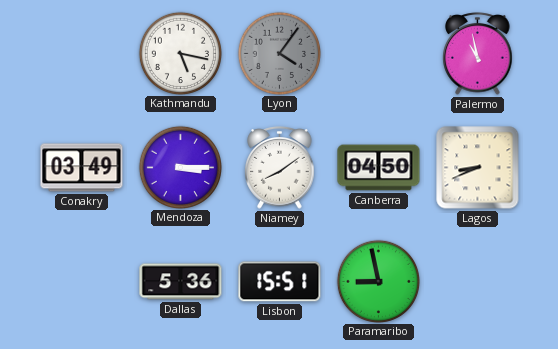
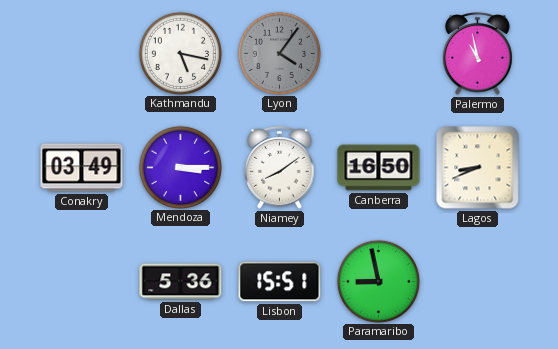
Canberra: 04:50 -> 16:50 (379, 168)
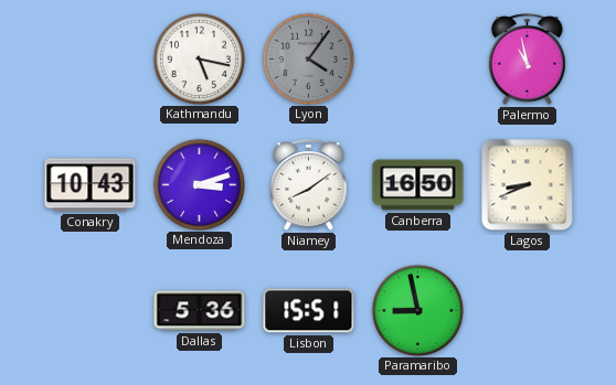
Conakry: 03:49 -> 10:43 (91, 185)
Mendoza: 3:15 -> 3:12 (199, 184)
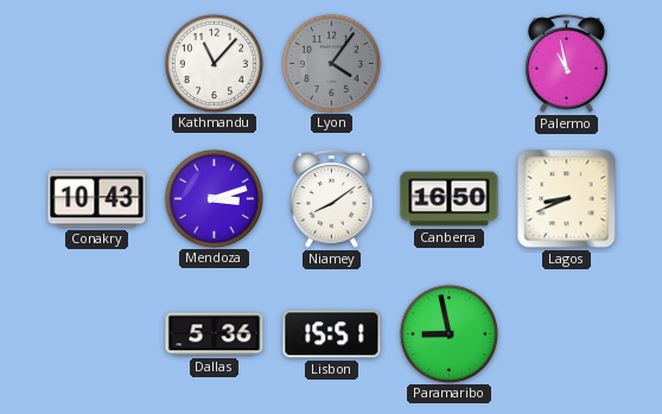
Kathmandu: 5:17 -> 11:07 (214, 63)
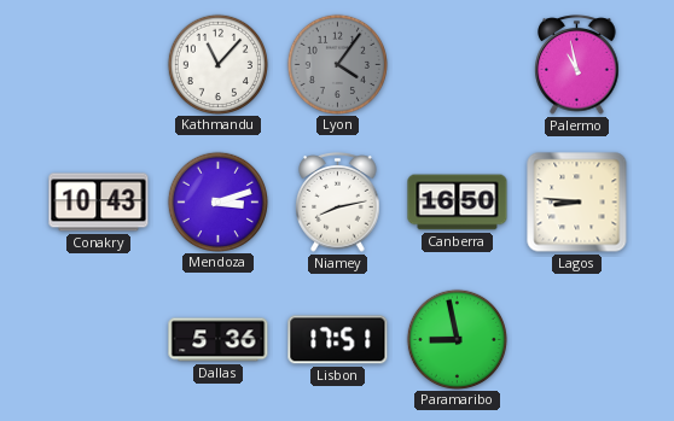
Niamey: 8:09 -> 8:13 (338, 203)
Lagos: 8:41 -> 8:46 (577, 203)
Lisbon: 15:51 -> 17:51 (338, 340)
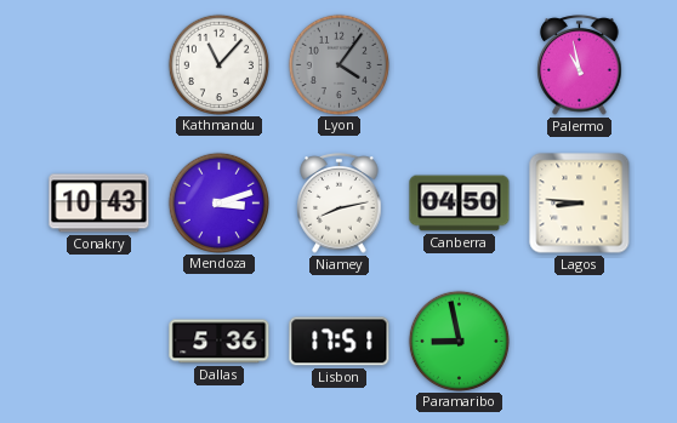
Canberra: 16:50 -> 04:50 (460, 204)
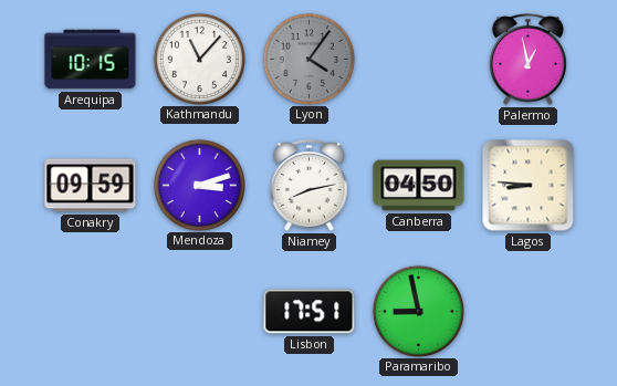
Arequipa: none -> 10:15 (91, 60)
Palermo: 10:58 -> 12:58 (529, 60)
Conakry: 10:43 -> 09:59 (91, 186)
Dallas: 5:36 -> none (220, 342)
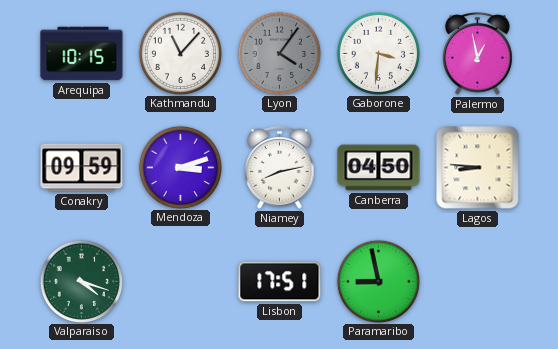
Gaborone: none -> 3:31 (378, 53)
Valparaiso: none -> 4:18 (81, 281)
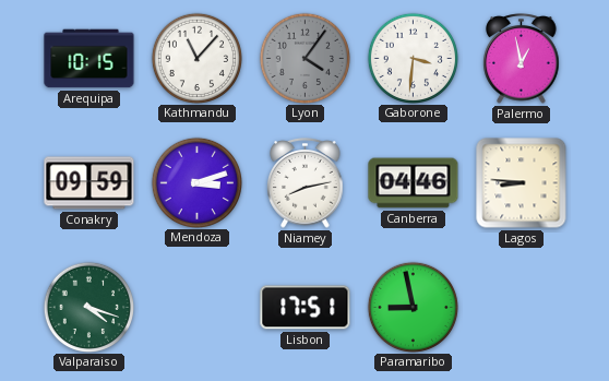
Canberra: 04:50 -> 04:46 (414, 183)
